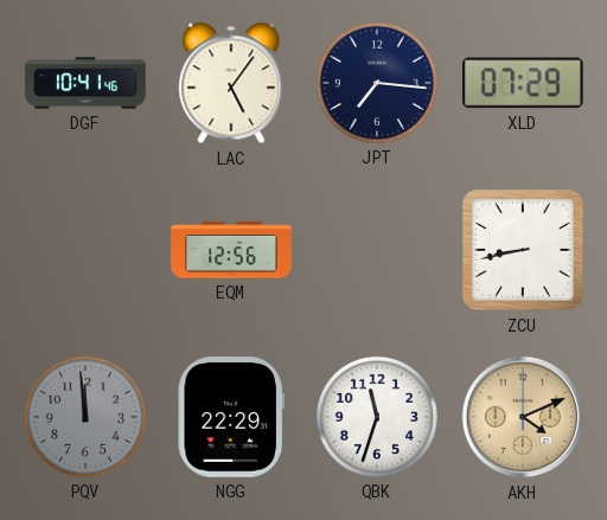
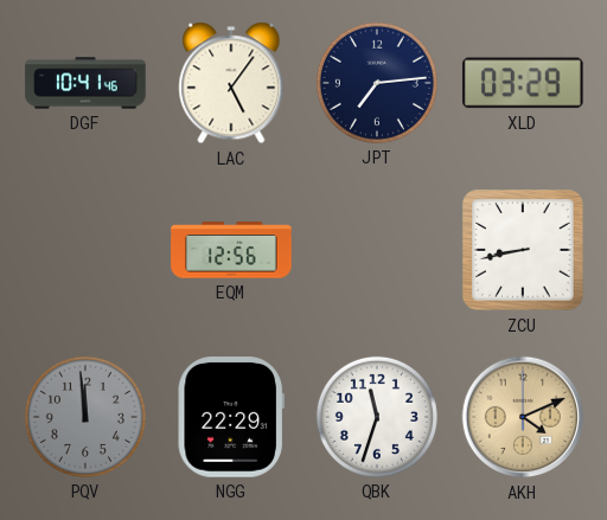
JPT: 7:16 -> 7:14 (377, 83)
XLD: 07:29 -> 03:29 (523, 83)
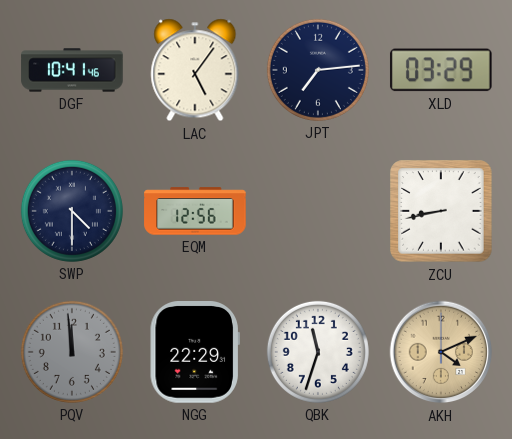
SWP: none -> 4:30 (72, 211)
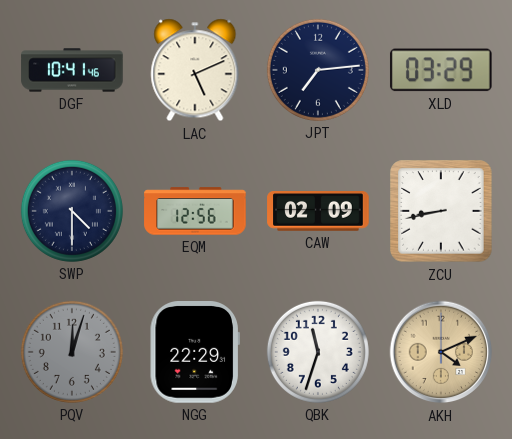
LAC: 5:06 -> 5:11 (195, 70)
CAW: none -> 02:09 (318, 212)
PQV: 11:59 -> 12:03 (72, 352)
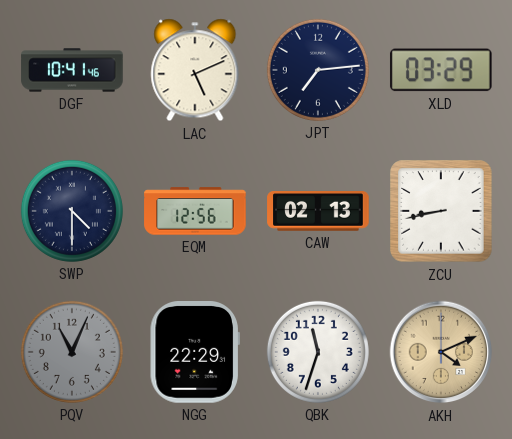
CAW: 02:09 -> 02:13 (318, 212)
PQV: 12:03 -> 11:04 (72, 352)
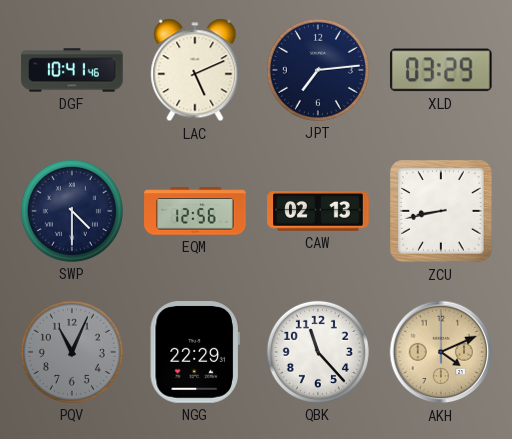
QBK: 11:33 -> 11:23 (318, 352)
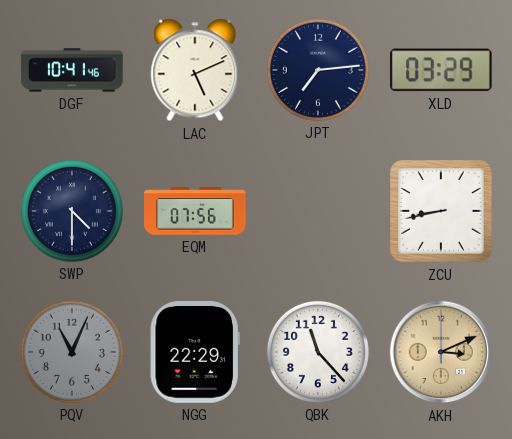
EQM: 12:56 -> 07:56 (195, 211)
CAW: 02:13 -> none (318, 212)
AKH: 4:11 -> 3:11 (441, 352)
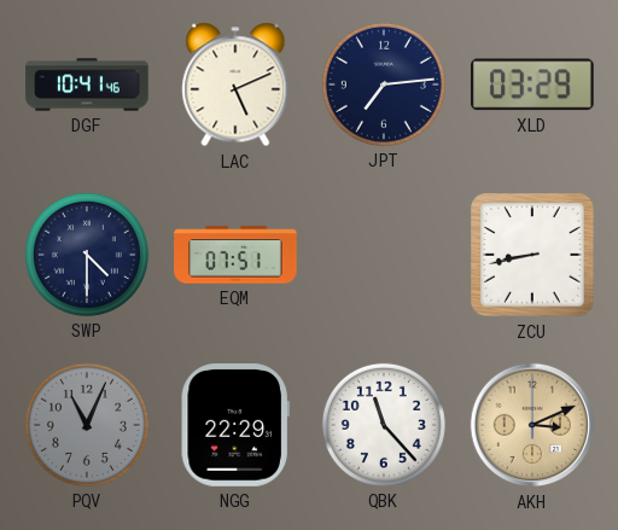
EQM: 07:56 -> 07:51 (235, 255)
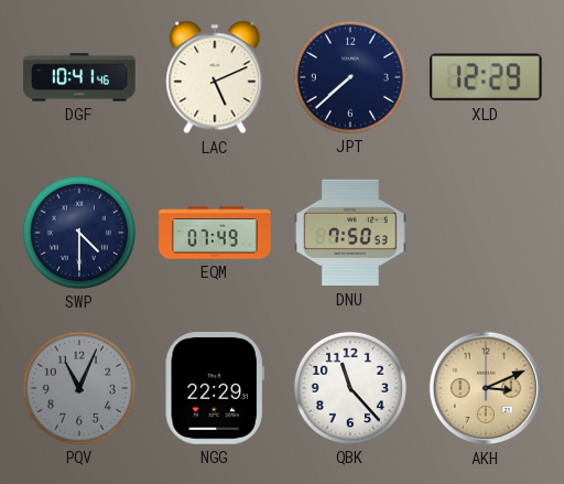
JPT: 7:14 -> 7:38 (350, 77)
XLD: 03:29 -> 12:29 (486, 77)
EQM: 07:51 -> 07:49 (215, 233)
DNU: none -> 7:50 (350, 233)
ZCU: 8:43 -> none (532, 255)
